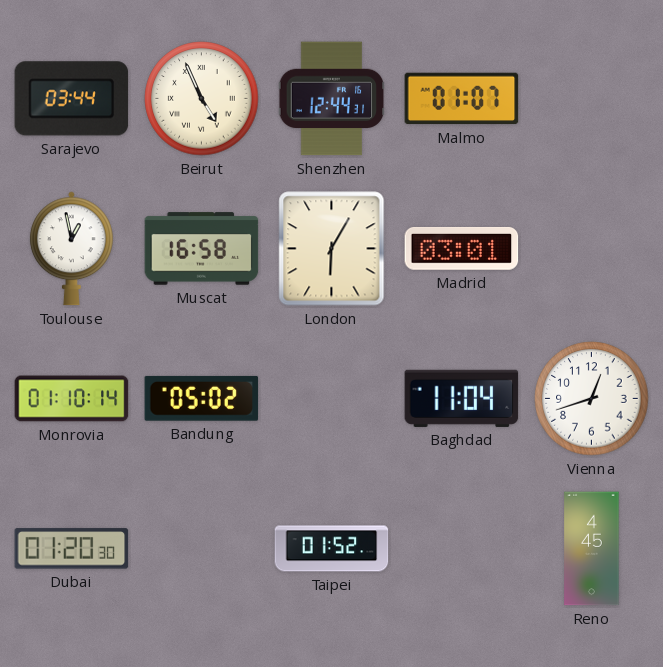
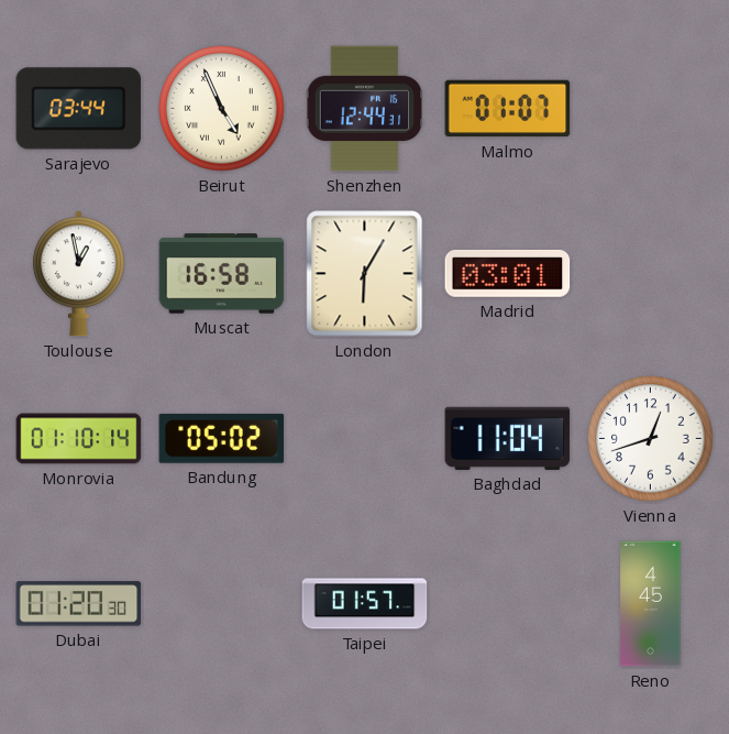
Taipei: 01:52 -> 01:57 (365, 604)
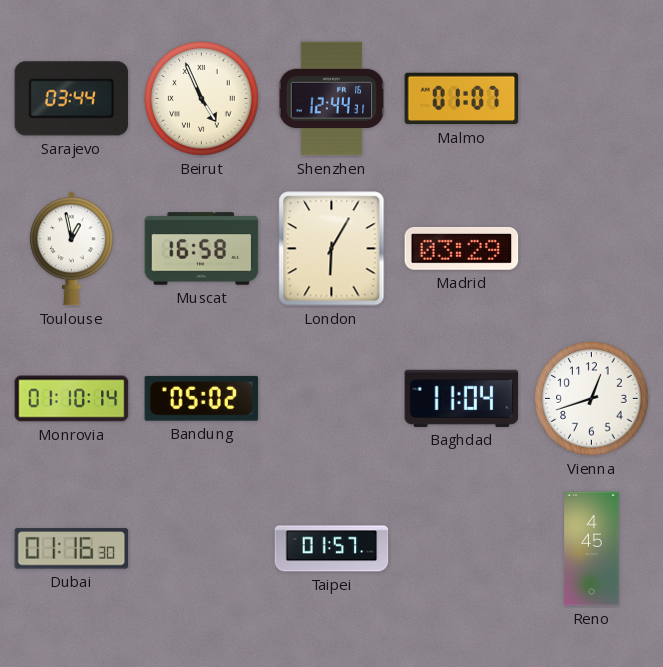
Madrid: 03:01 -> 03:29 (462, 248)
Dubai: 01:20 -> 01:16 (72, 549)
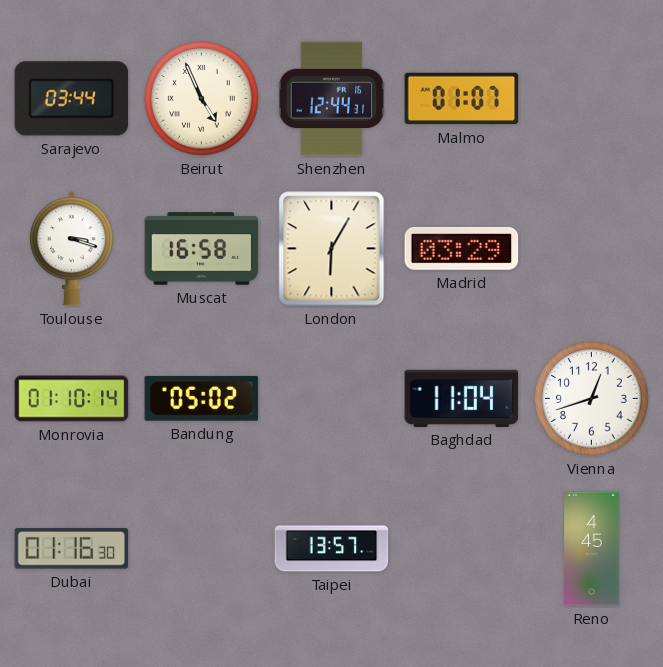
Toulouse: 12:58 -> 3:18 (71, 249)
Taipei: 01:57 -> 13:57 (332, 549)
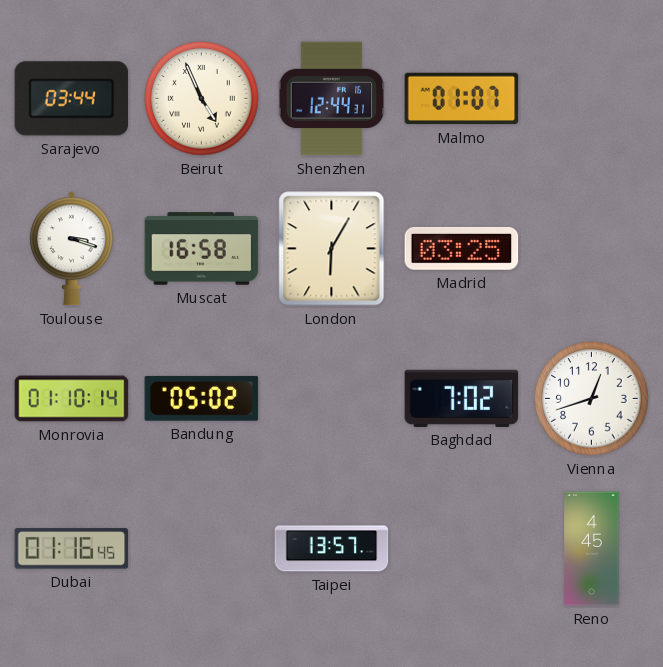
Madrid: 03:29 -> 03:25 (462, 248)
Baghdad: 11:04 -> 7:02 (462, 398)
Dubai: 01:16:30 -> 01:16:45 (72, 549)
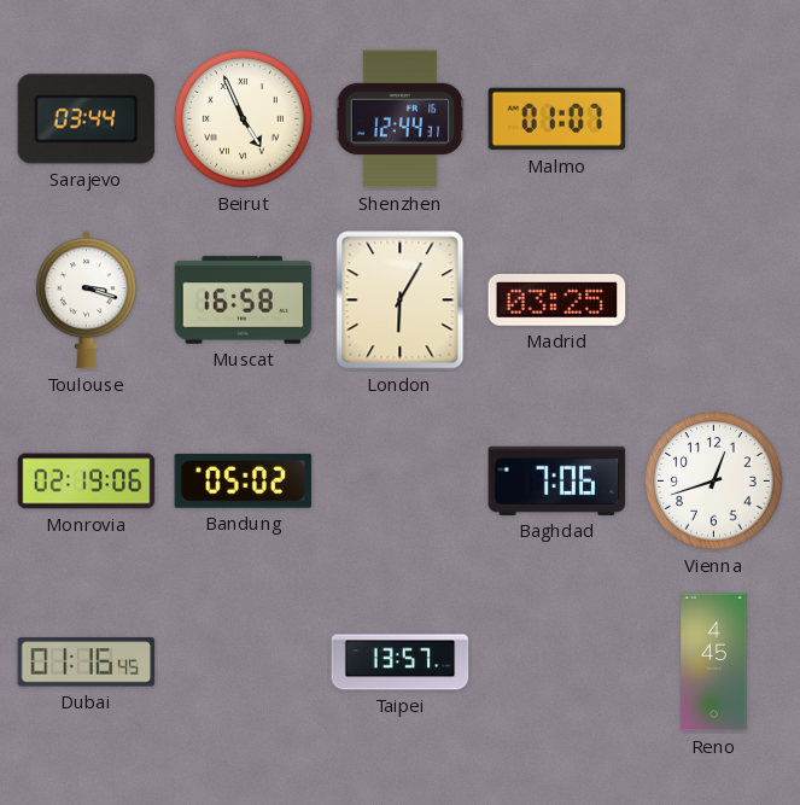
Monrovia: 01:10 -> 02:19 (87, 482)
Baghdad: 7:02 -> 7:06 (557, 480)
